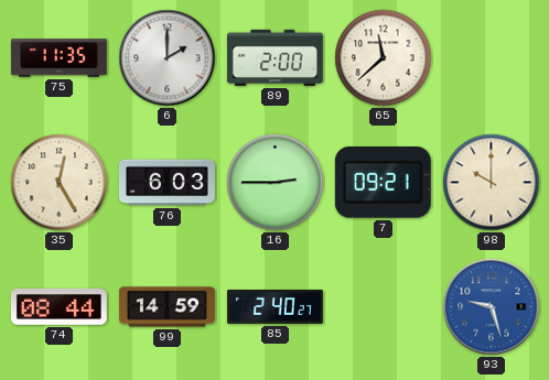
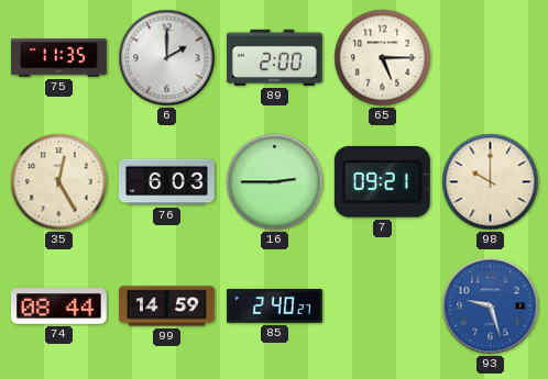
65: 11:38 -> 5:15 (383, 58)
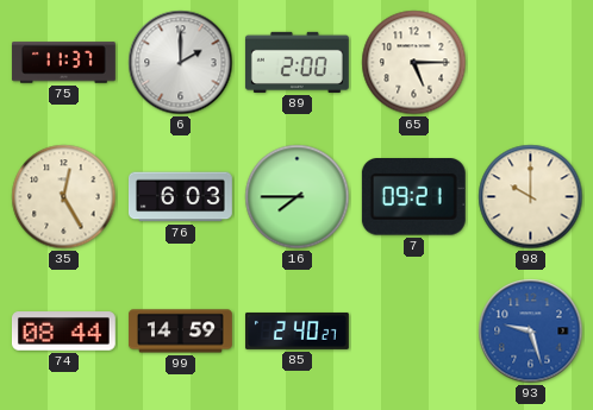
75: 11:35 -> 11:37 (63, 63)
16: 2:45 -> 7:45 (298, 197)
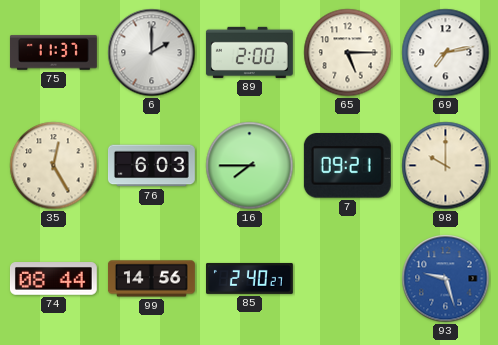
69: none -> 7:13 (446, 53)
99: 14:59 -> 14:56 (152, 279)
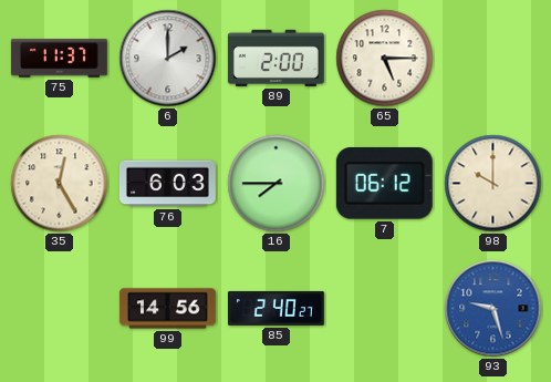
69: 7:13 -> none (446, 53)
7: 09:21 -> 06:12 (384, 184)
74: 08:44 -> none (53, 279)
